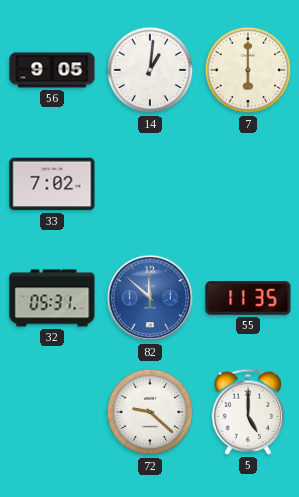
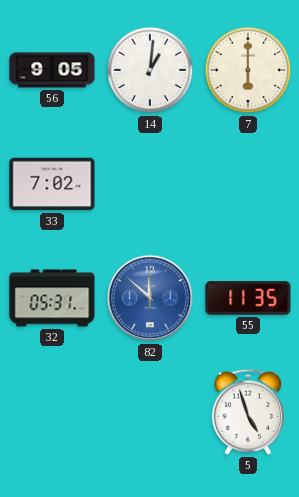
72: 9:22 -> none (150, 412)
5: 5:00 -> 4:57 (248, 412)
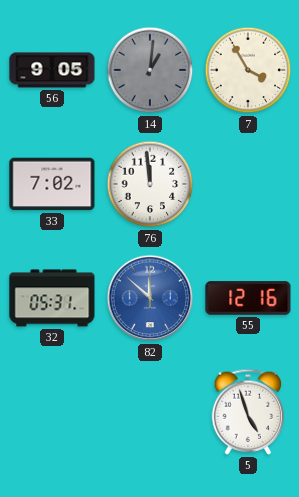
14 dial: white -> grey (150, 70)
7: 6:00 -> 3:55 (248, 70)
76: none -> 11:59 (150, 184)
55: 11:35 -> 12:16 (248, 298)
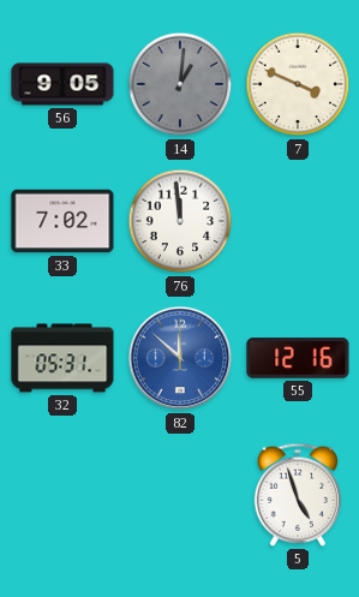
7: 3:55 -> 3:49 (298, 84)
